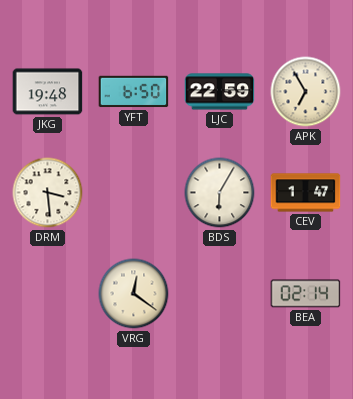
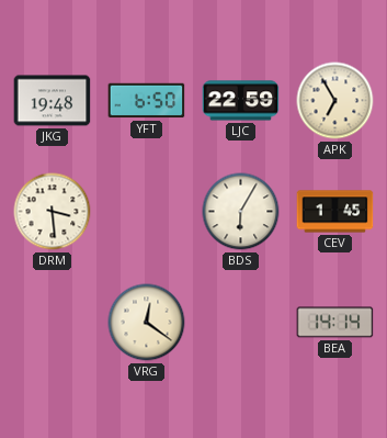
CEV: 1:47 -> 1:45 (335, 212)
BEA: 02:14 -> 14:14 (335, 323)
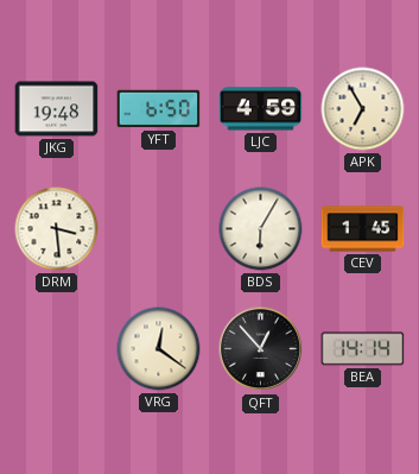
LJC: 22:59 -> 4:59 (261, 109)
QFT: none -> 12:53 (261, 349)
